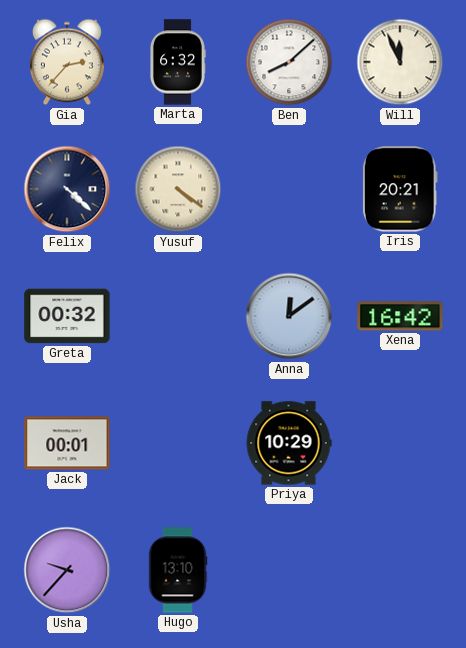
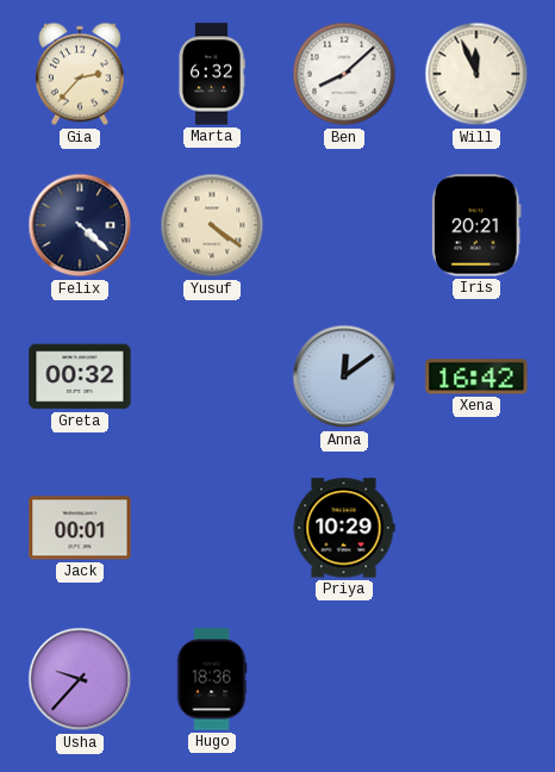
Hugo: 13:10 -> 18:36 (212, 679)
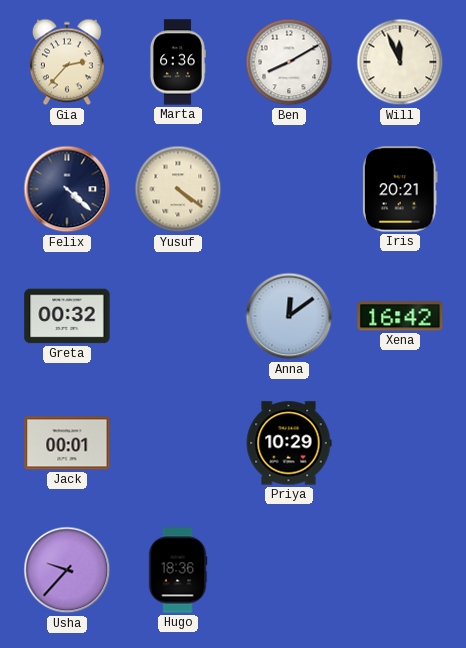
Marta: 6:32 -> 6:36 (177, 62)
Ben: 8:08 -> 8:10 (289, 62)
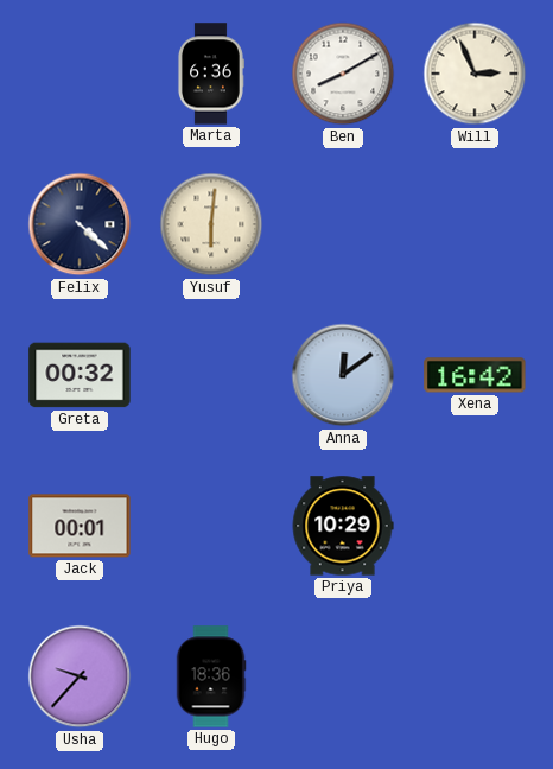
Gia: 2:37 -> none (67, 62)
Will: 11:56 -> 2:56 (475, 74)
Yusuf: 4:21 -> 6:01 (211, 224)
Iris: 20:21 -> none (400, 189)
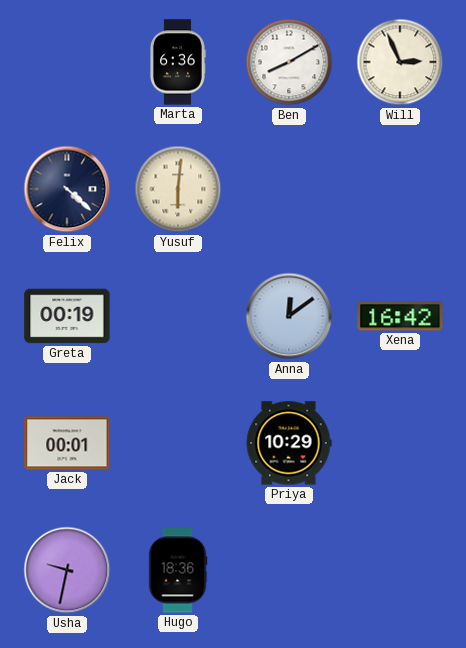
Greta: 00:32 -> 00:19 (67, 316)
Usha: 9:37 -> 9:32 (67, 570)
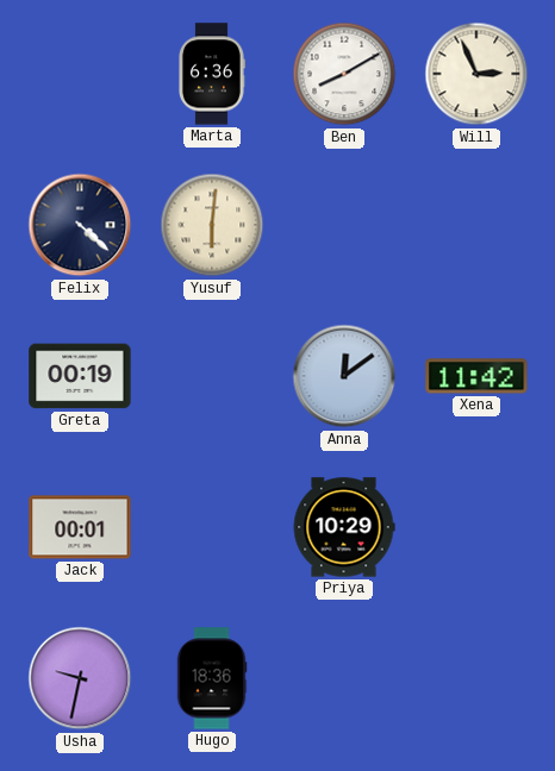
Xena: 16:42 -> 11:42 (476, 376)
